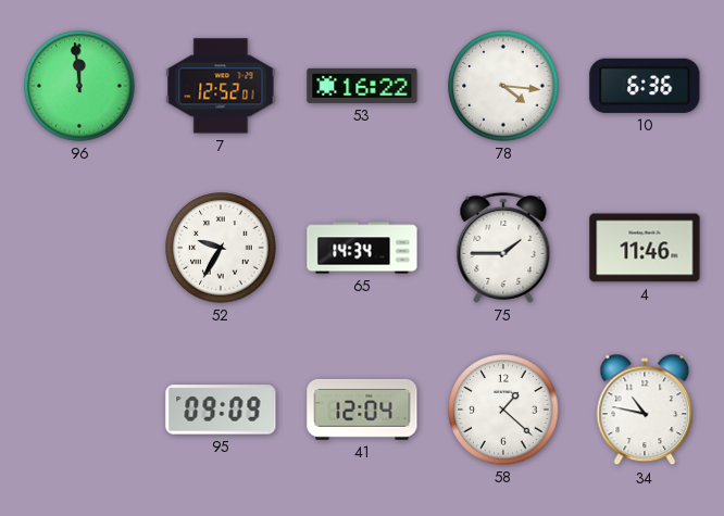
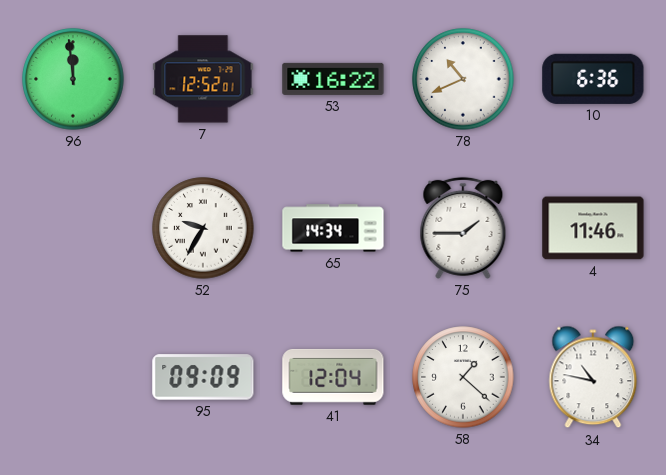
78: 4:16 -> 10:41 (463, 79)
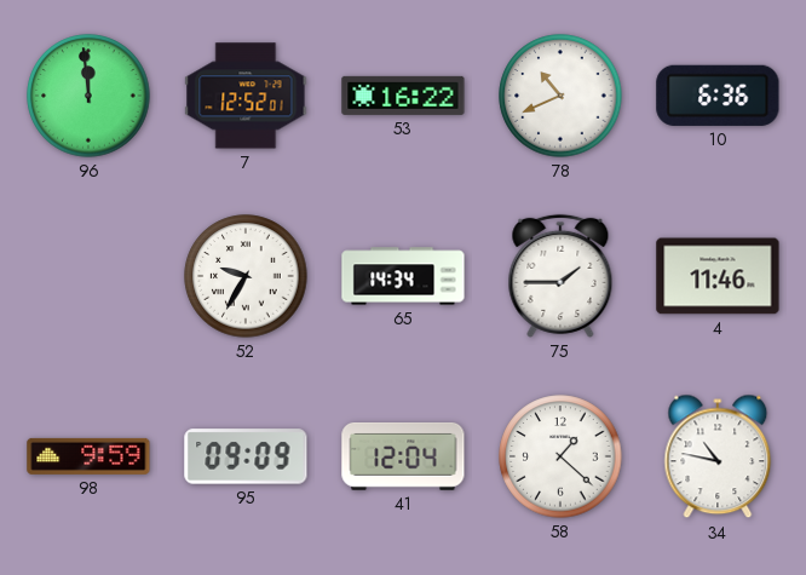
98: none -> 9:59 (88, 456)
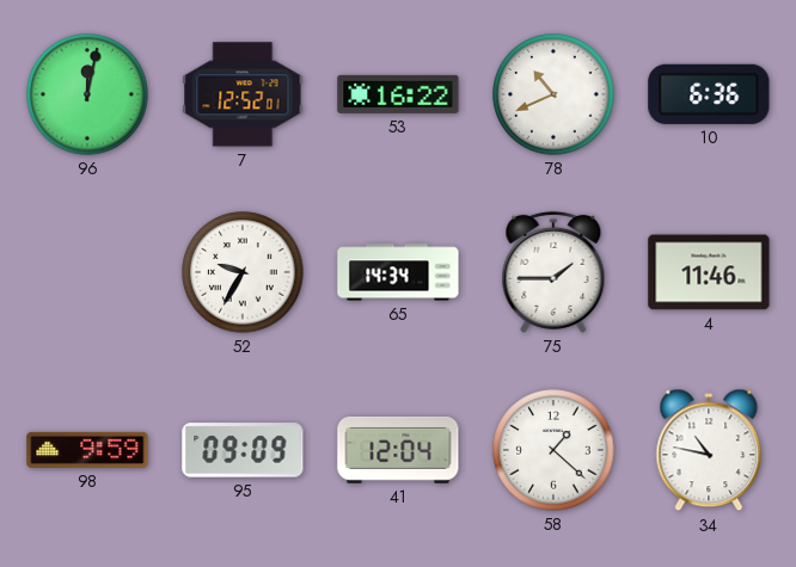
96: 11:59 -> 12:02 (87, 94)
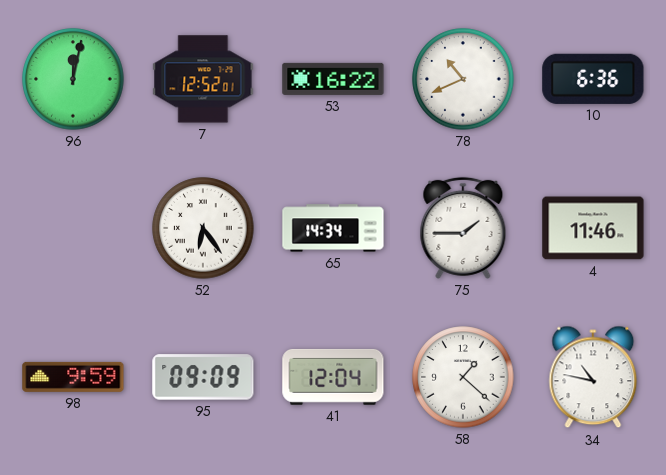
52: 9:35 -> 6:24 (203, 228)
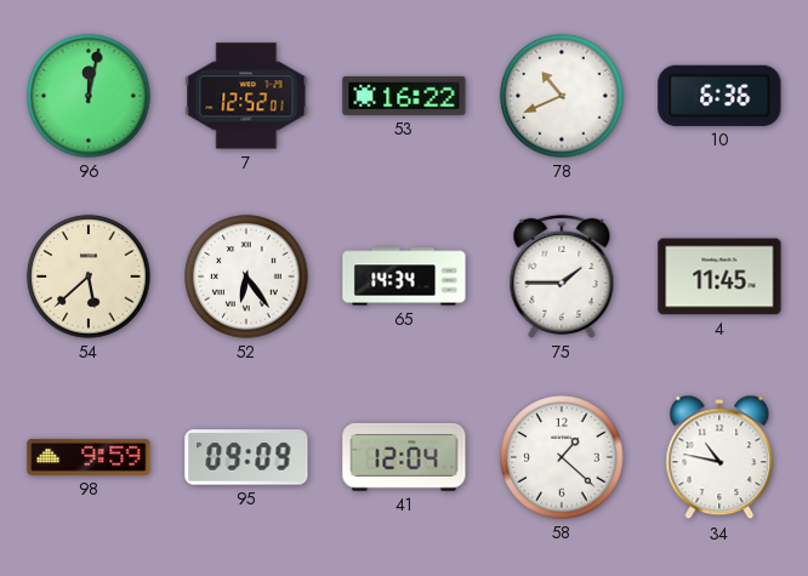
54: none -> 5:38 (89, 276)
4: 11:46 -> 11:45 (719, 276)
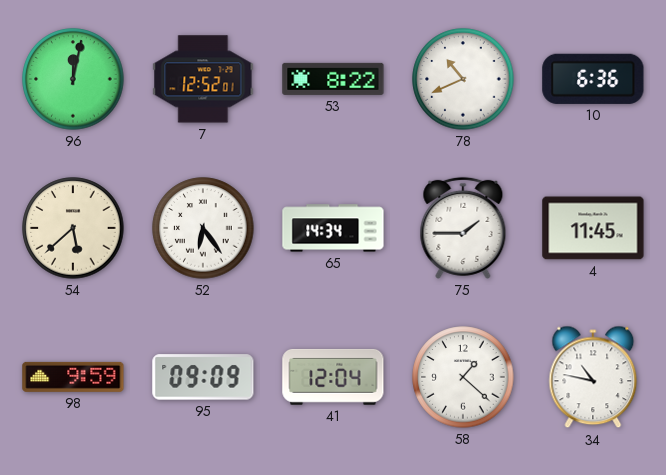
53: 16:22 -> 8:22 (333, 79)
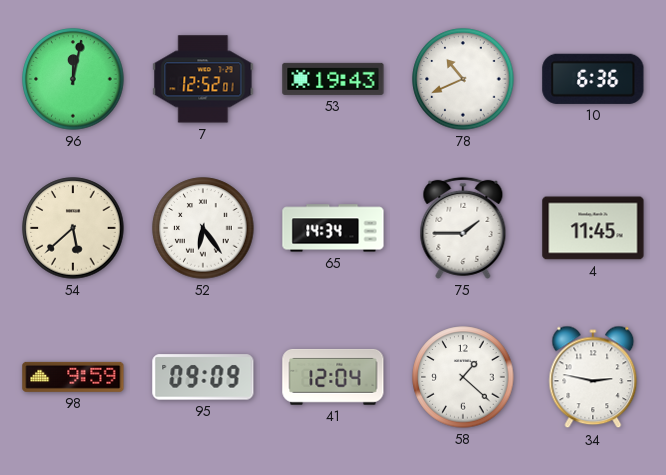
53: 8:22 -> 19:43 (333, 79)
34: 10:47 -> 2:47 (593, 377)
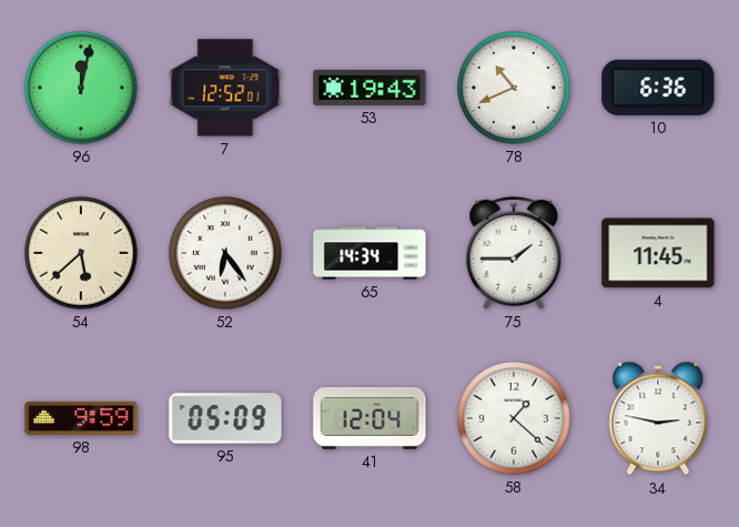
95: 09:09 -> 05:09 (225, 418)
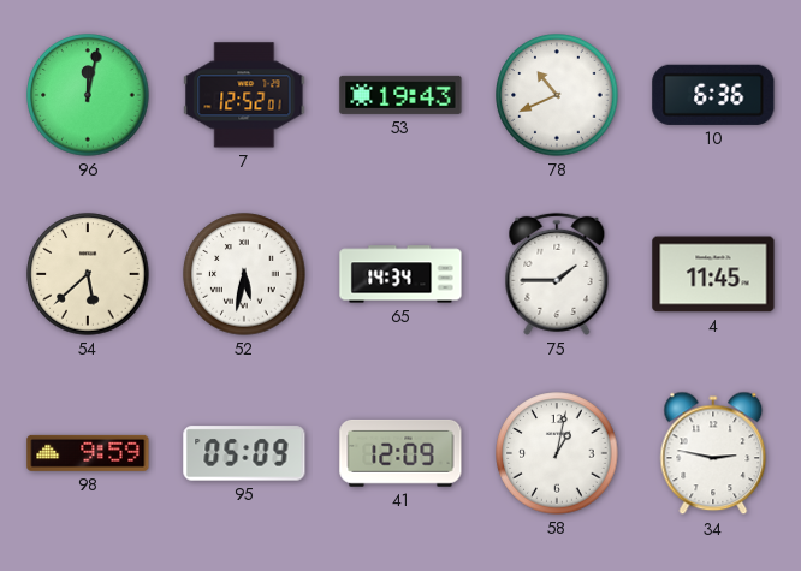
52: 6:24 -> 5:32 (244, 274)
41: 12:04 -> 12:09 (400, 453)
58: 1:22 -> 1:02 (557, 453)
